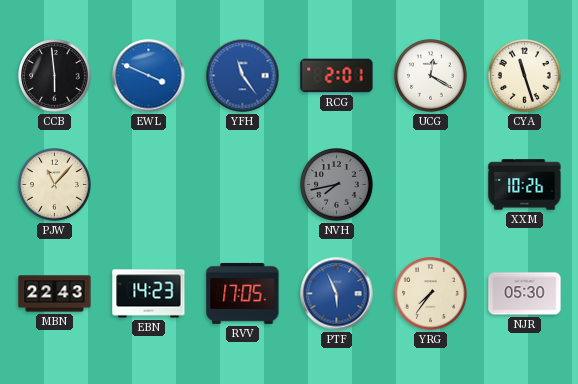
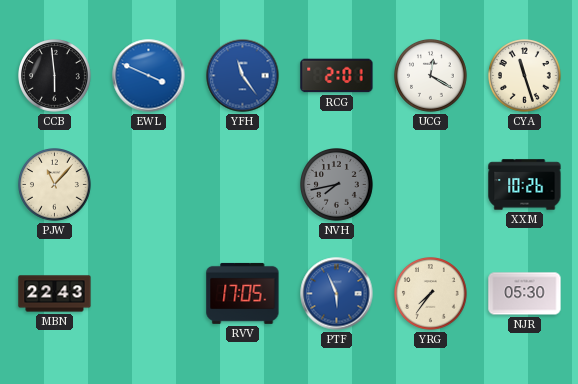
EBN: 14:23 -> none (149, 294)
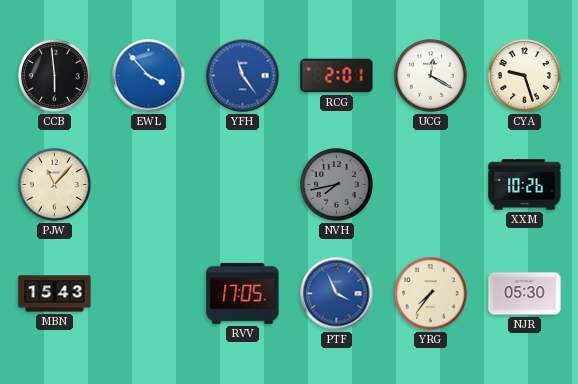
EWL: 3:49 -> 3:53 (149, 76)
CYA: 11:27 -> 9:27 (525, 76)
MBN: 22:43 -> 15:43 (55, 294)
PTF: 5:56 -> 3:56 (337, 294)
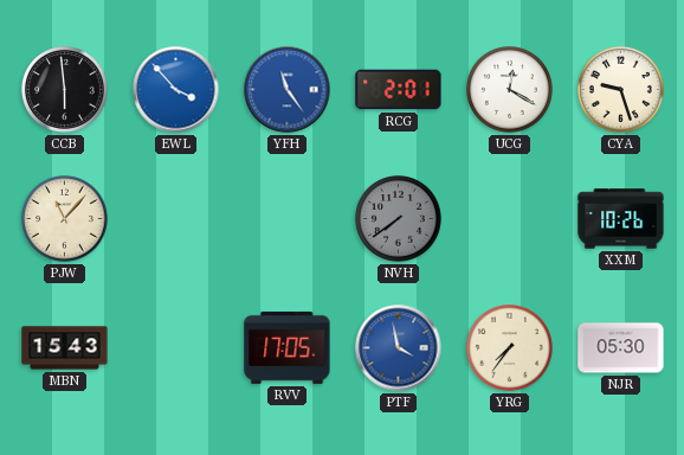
NVH: 7:43 -> 7:39 (399, 219)
PTF: 3:56 -> 3:58 (399, 348)
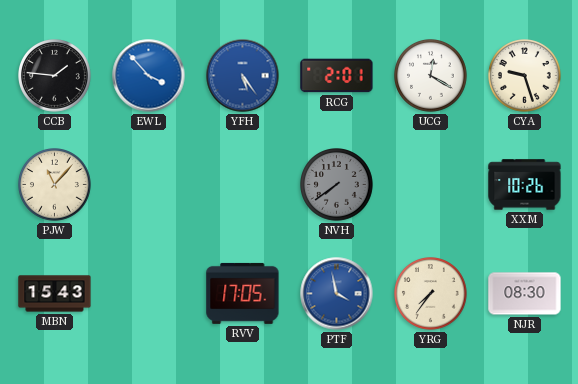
CCB: 5:59 -> 1:46 (55, 76)
YFH: 11:24 -> 5:24 (243, 76)
NJR: 05:30 -> 08:30 (525, 294)
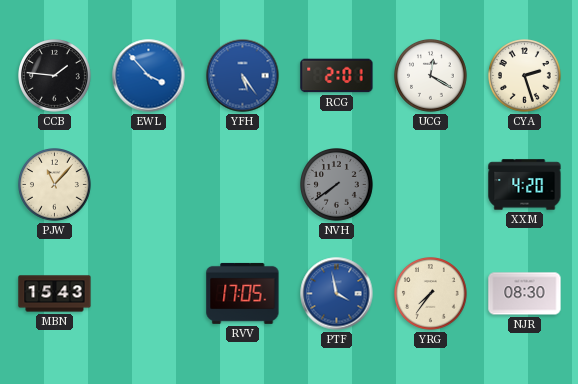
CYA: 9:27 -> 2:27 (525, 76)
XXM: 10:26 -> 4:20 (525, 185)
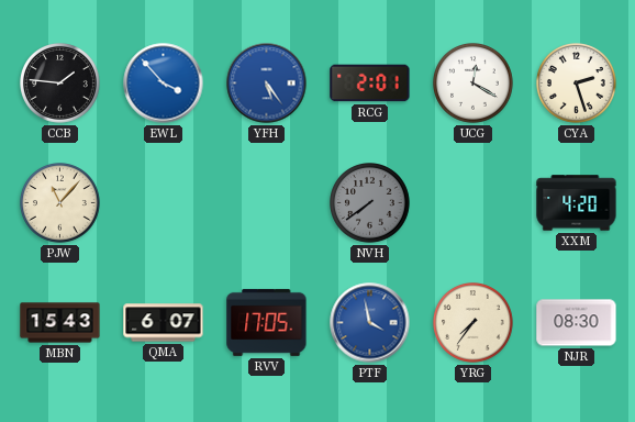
QMA: none -> 6:07 (164, 323)
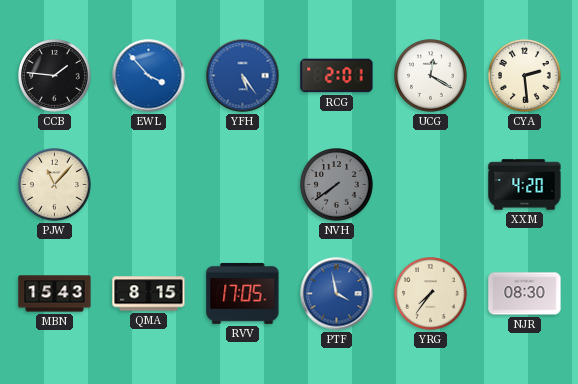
CYA: 2:27 -> 2:29 (525, 76)
QMA: 6:07 -> 8:15 (149, 294)
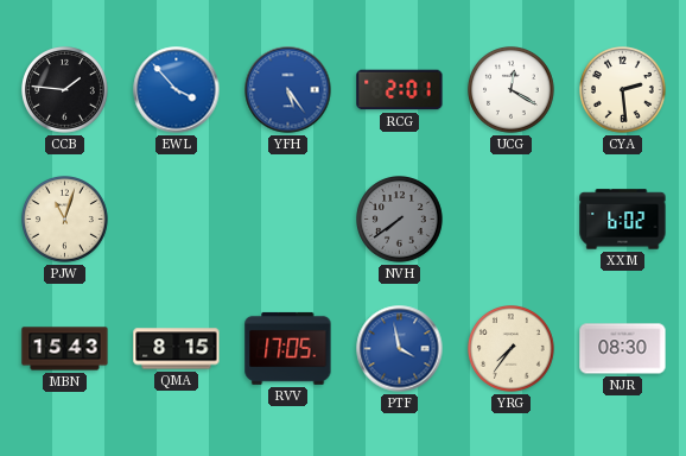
PJW: 11:07 -> 11:03 (65, 220)
XXM: 4:20 -> 6:02 (623, 220)
